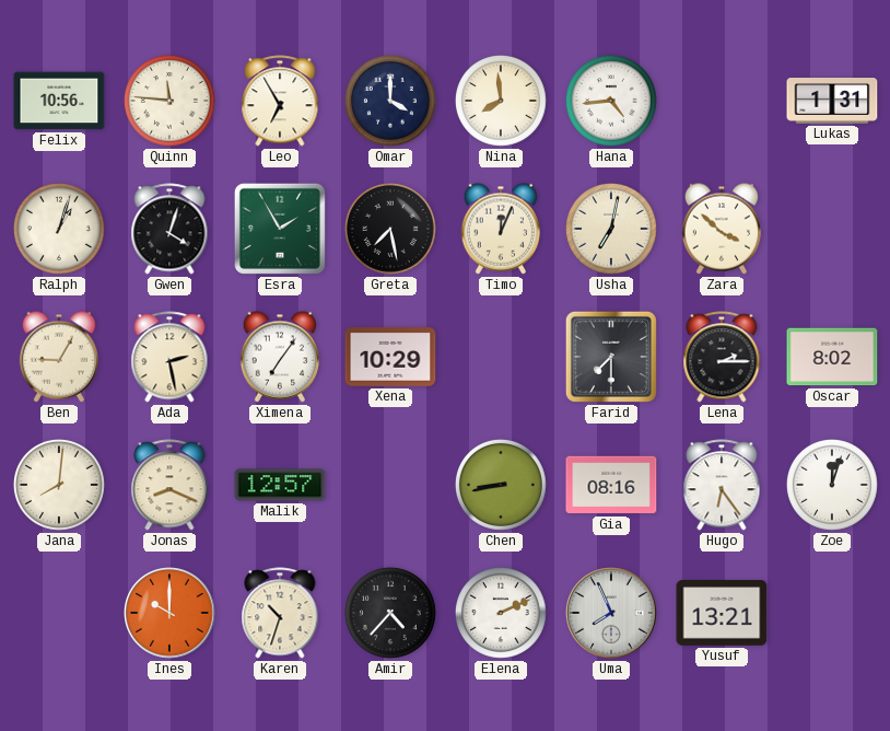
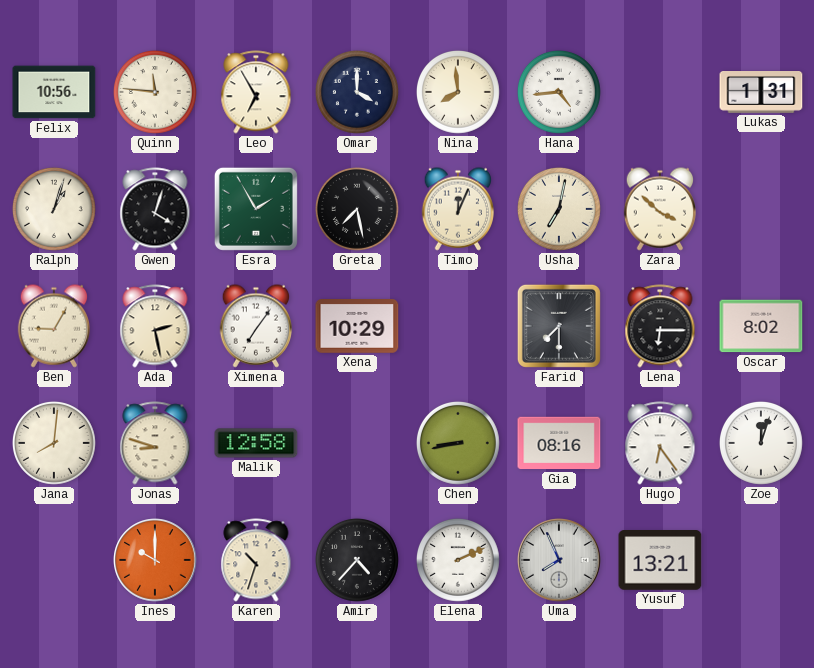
Lena: 2:15 -> 6:15 (660, 326)
Jonas: 8:19 -> 8:48 (155, 443)
Malik: 12:57 -> 12:58 (256, 443)
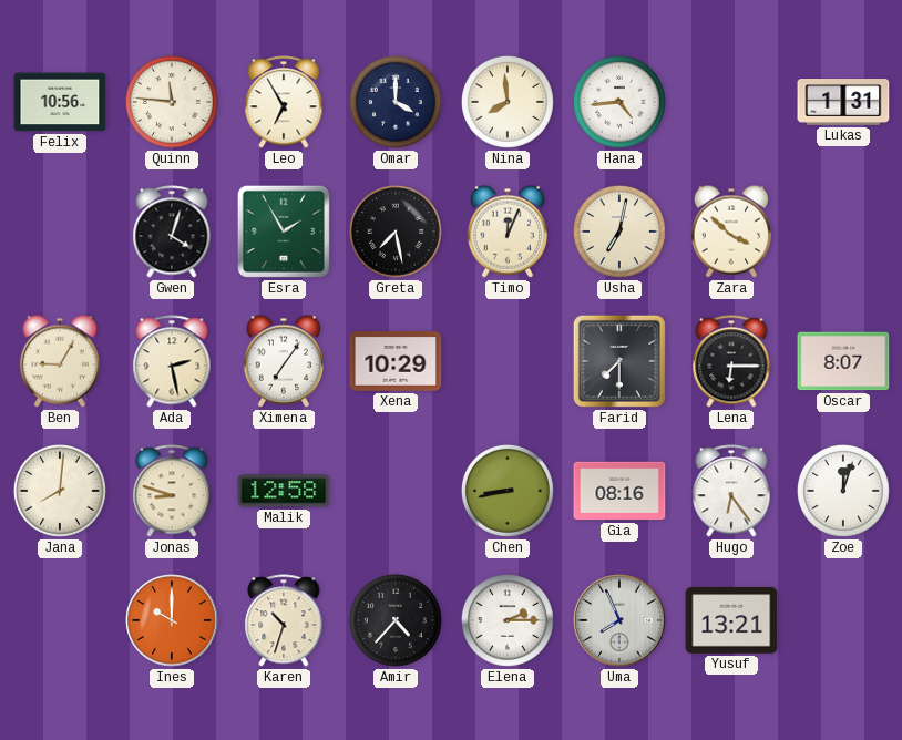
Ralph: 1:03 -> none (54, 209)
Oscar: 8:02 -> 8:07 (843, 361)
Elena: 2:11 -> 2:15 (508, 620)
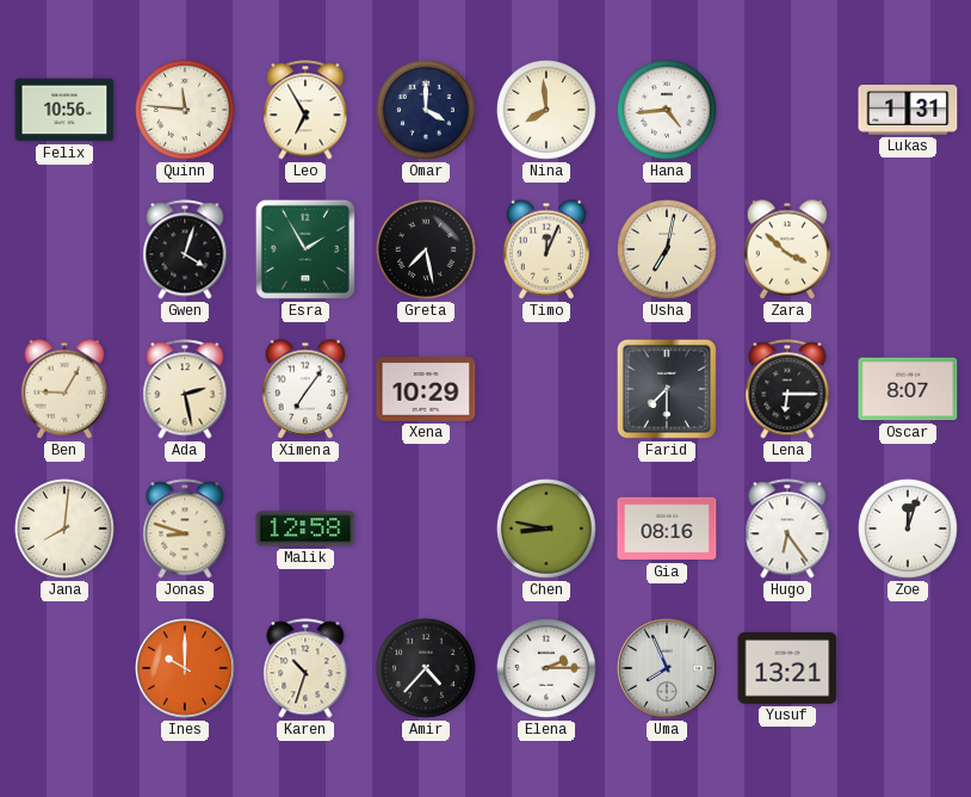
Chen: 8:43 -> 8:47 (546, 529)
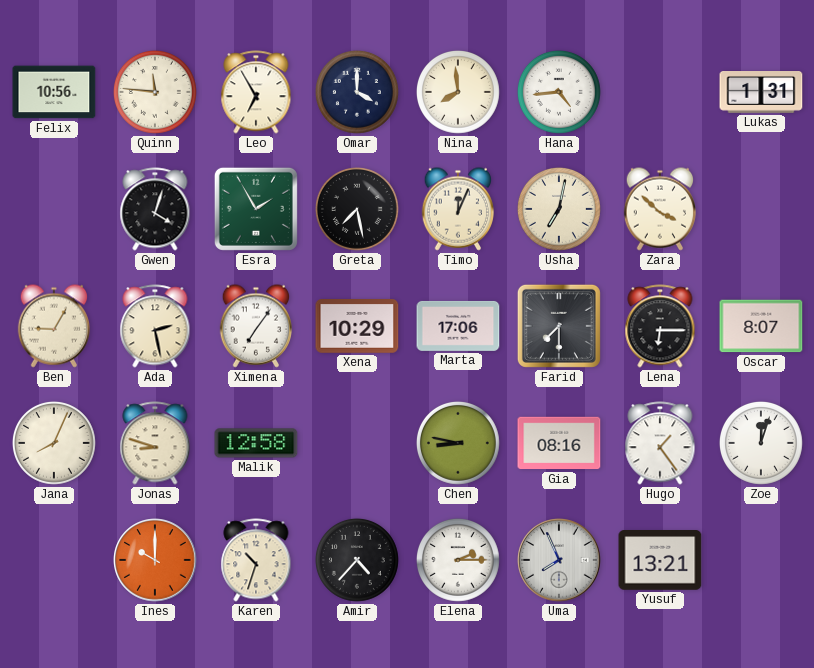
Marta: none -> 17:06 (458, 326)
Jana: 8:01 -> 8:04 (54, 443)
Hugo: 6:24 -> 1:24 (660, 443)
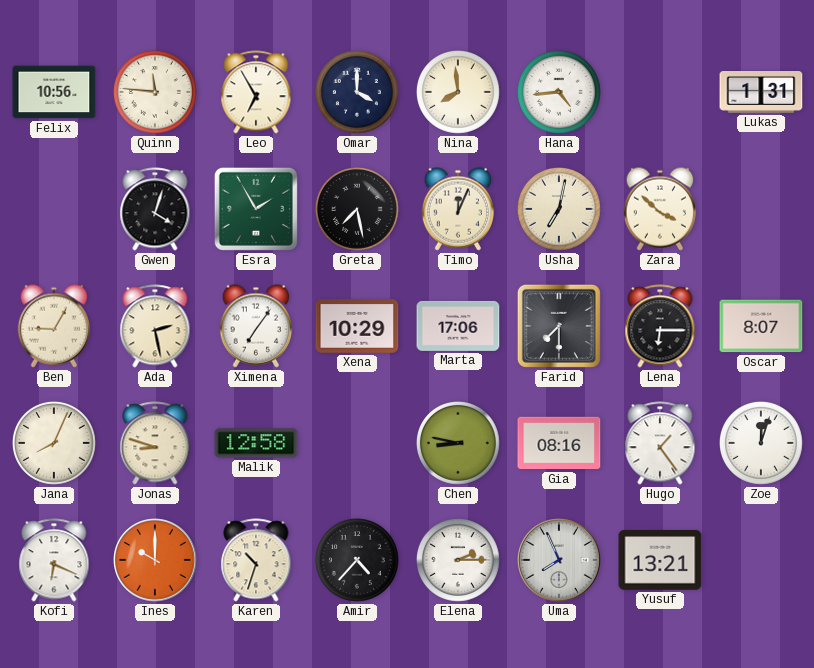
Kofi: none -> 6:19 (54, 560)
